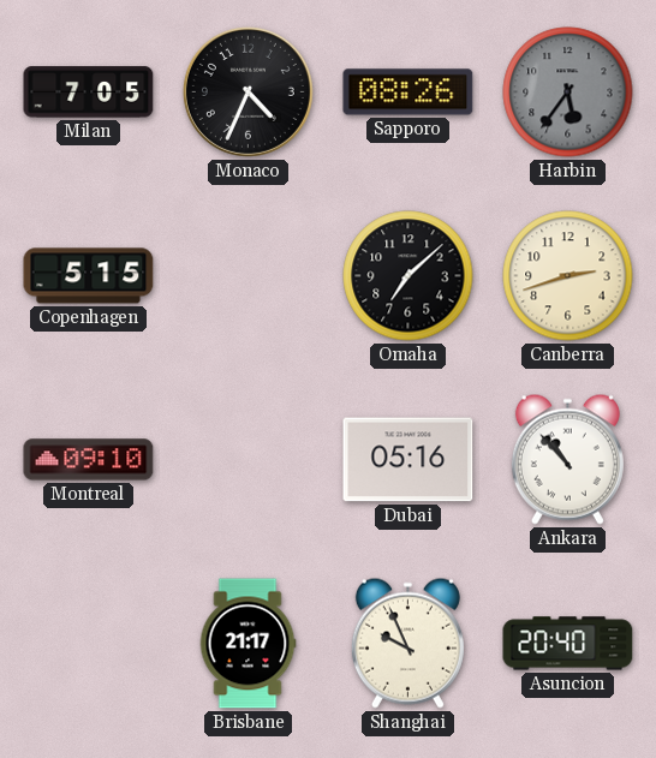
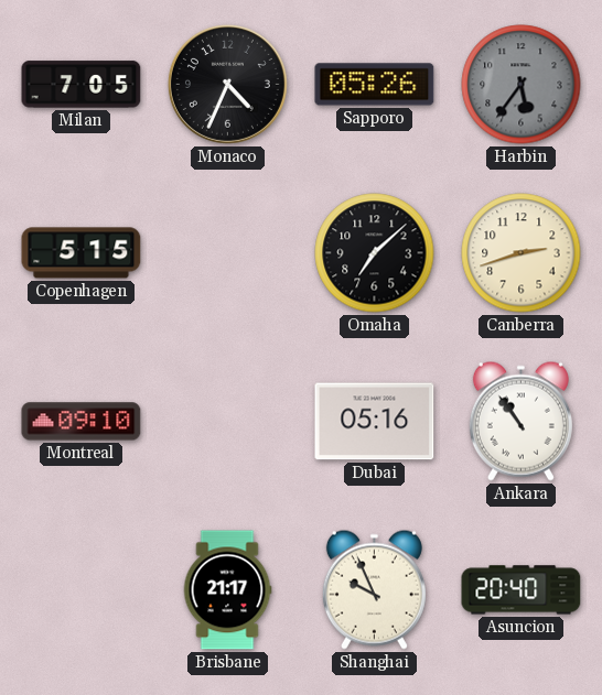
Sapporo: 08:26 -> 05:26 (375, 85)
Ankara: 10:53 -> 10:54 (520, 421)
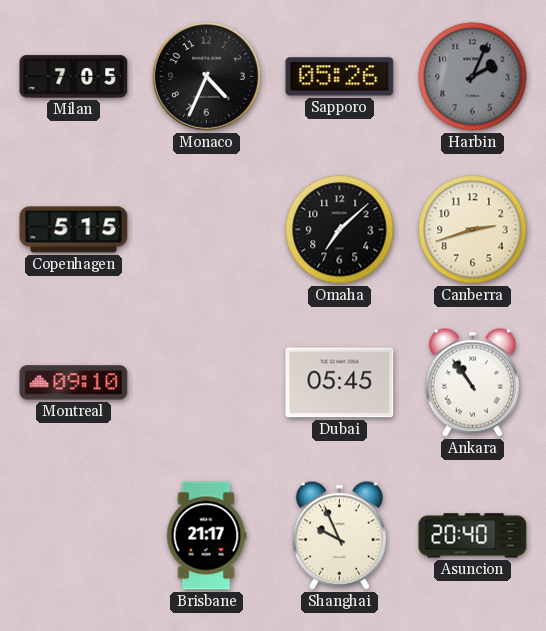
Harbin: 5:36 -> 2:04 (473, 77)
Dubai: 05:16 -> 05:45 (340, 383)
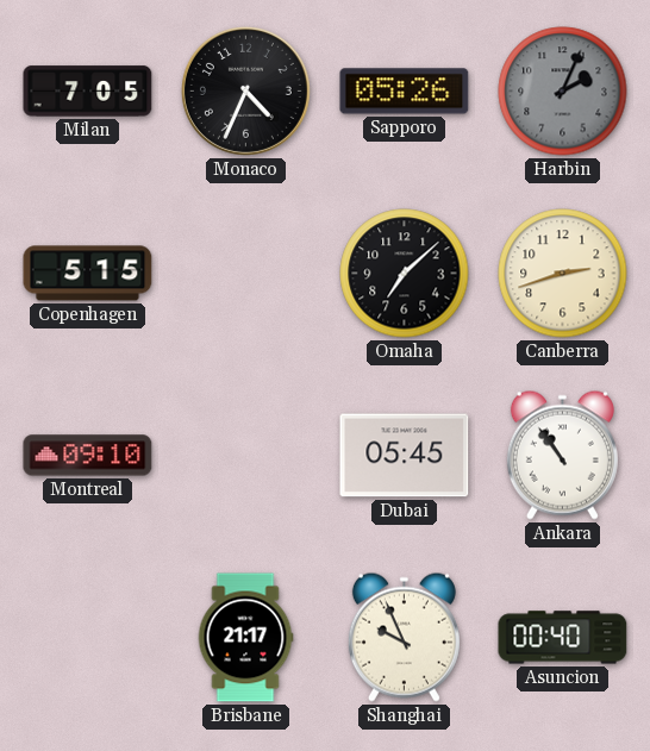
Asuncion: 20:40 -> 00:40 (563, 638)
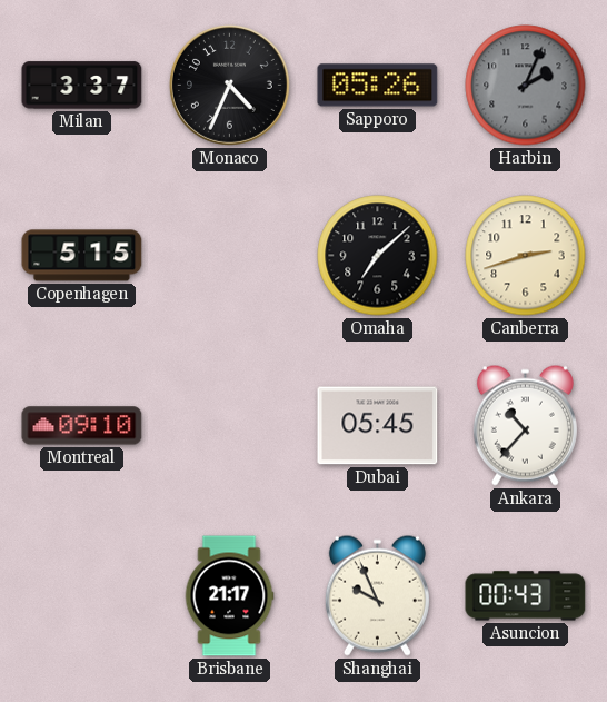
Milan: 7:05 -> 3:37 (82, 86)
Ankara: 10:54 -> 10:37 (525, 425)
Asuncion: 00:40 -> 00:43 (526, 596)
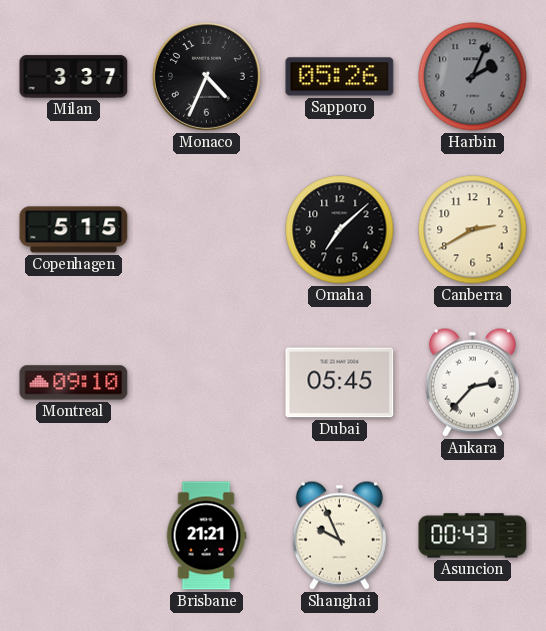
Canberra: 2:42 -> 2:40 (473, 230)
Ankara: 10:37 -> 2:37 (472, 382)
Brisbane: 21:17 -> 21:21 (206, 536)
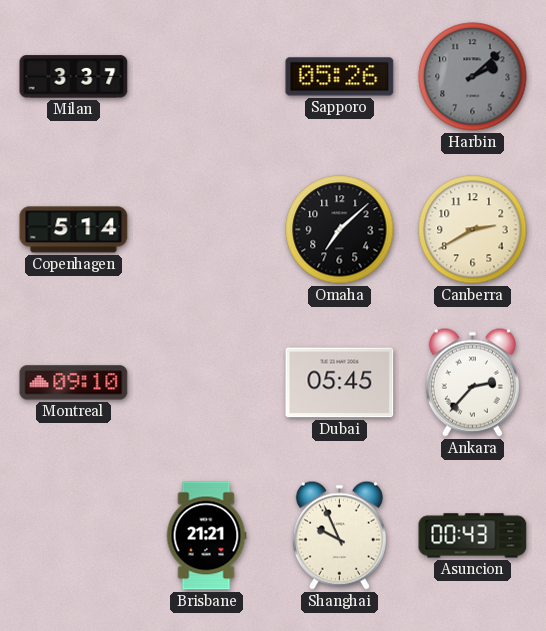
Monaco: 4:34 -> none (206, 76)
Harbin: 2:04 -> 2:08 (473, 77)
Copenhagen: 5:15 -> 5:14 (74, 230)
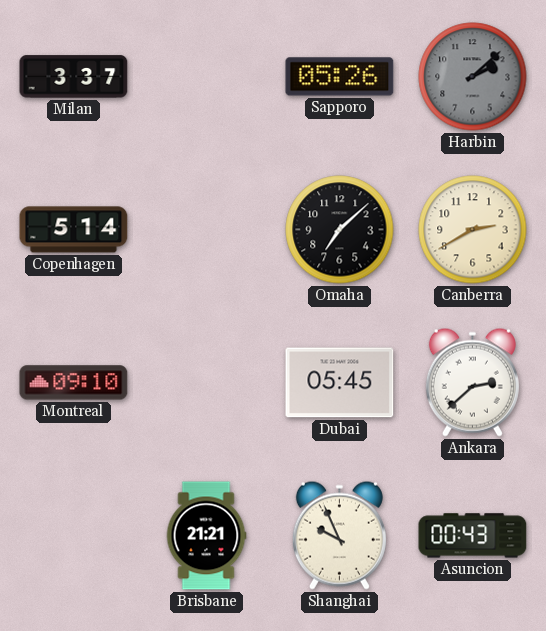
Ankara: 2:37 -> 2:38 (472, 382)
